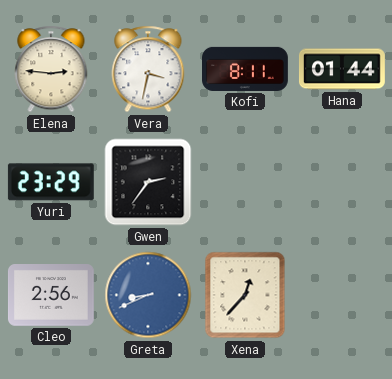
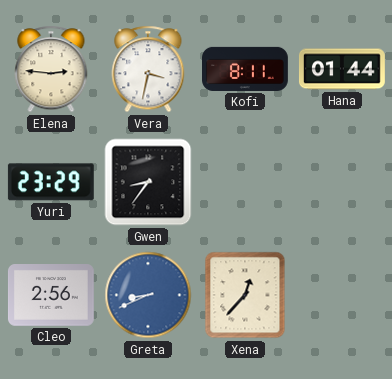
Gwen: 2:36 -> 8:36 (148, 182)
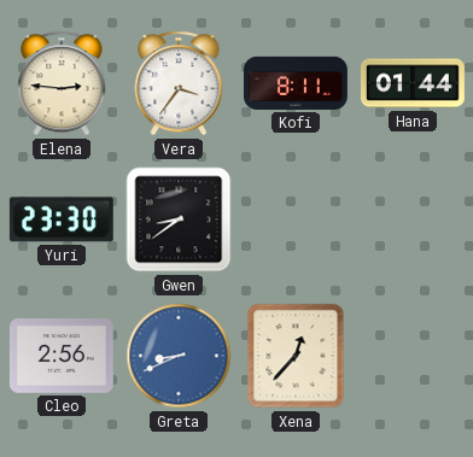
Vera: 3:32 -> 3:36 (179, 83)
Yuri: 23:29 -> 23:30 (62, 219)
Gwen: 8:36 -> 8:39 (179, 219)
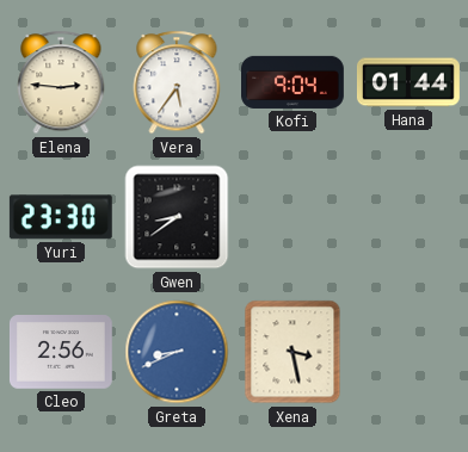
Vera: 3:36 -> 5:36 (177, 82)
Kofi: 8:11 -> 9:04 (294, 82)
Xena: 12:37 -> 3:28 (292, 352)
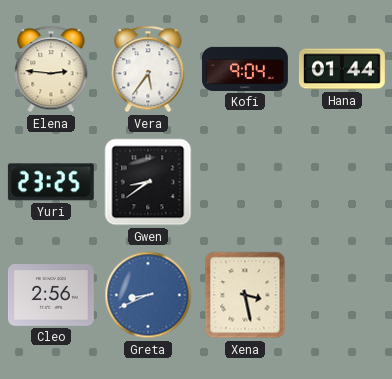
Yuri: 23:30 -> 23:25 (51, 182)
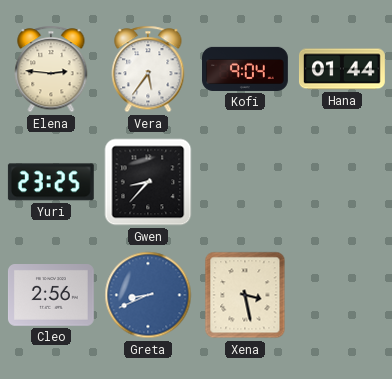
Gwen: 8:39 -> 8:37 (148, 182)
